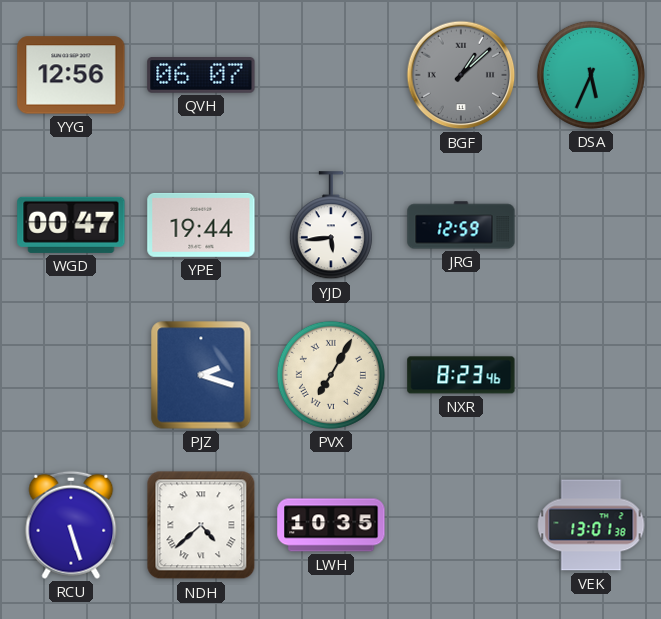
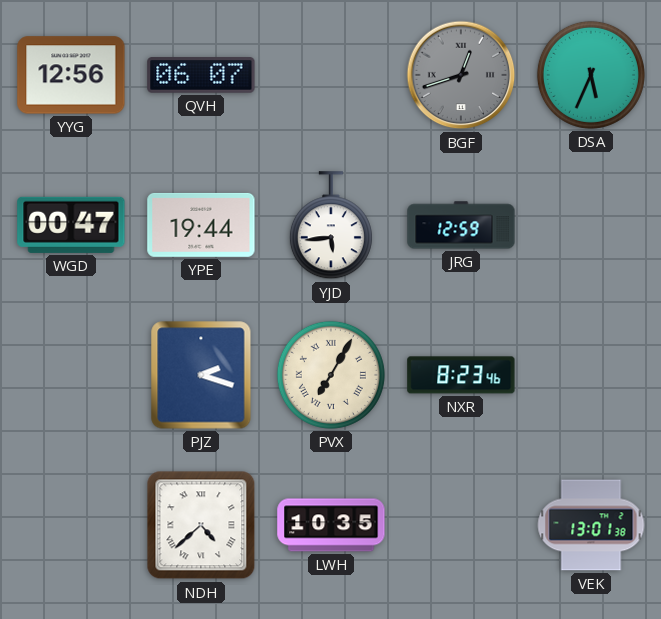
BGF: 1:08 -> 12:42 (461, 75)
RCU: 5:27 -> none (71, 525)
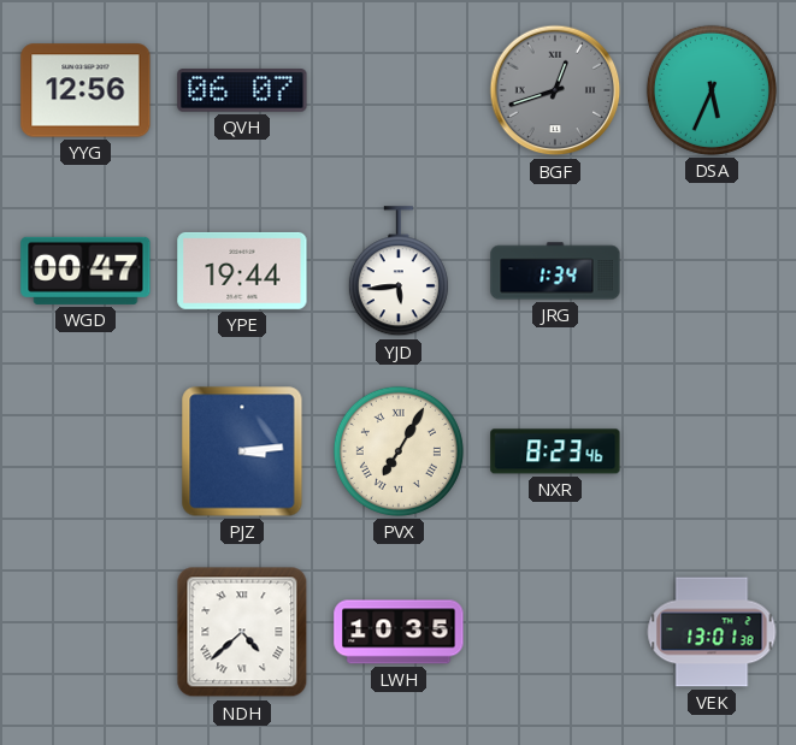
JRG: 12:59 -> 1:34 (555, 271)
PJZ: 2:18 -> 3:14 (242, 451)
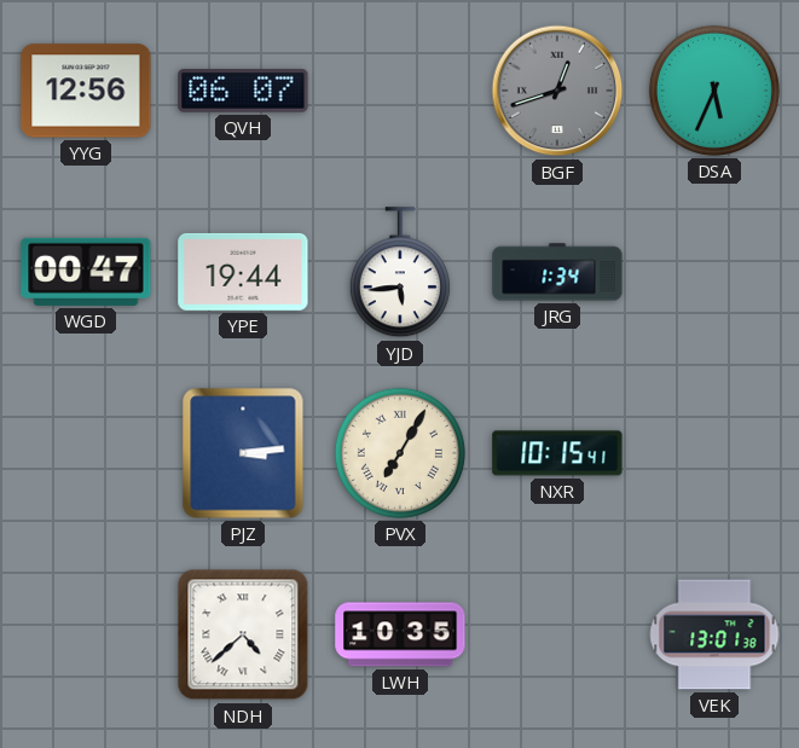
NXR: 8:23 -> 10:15 (557, 453)
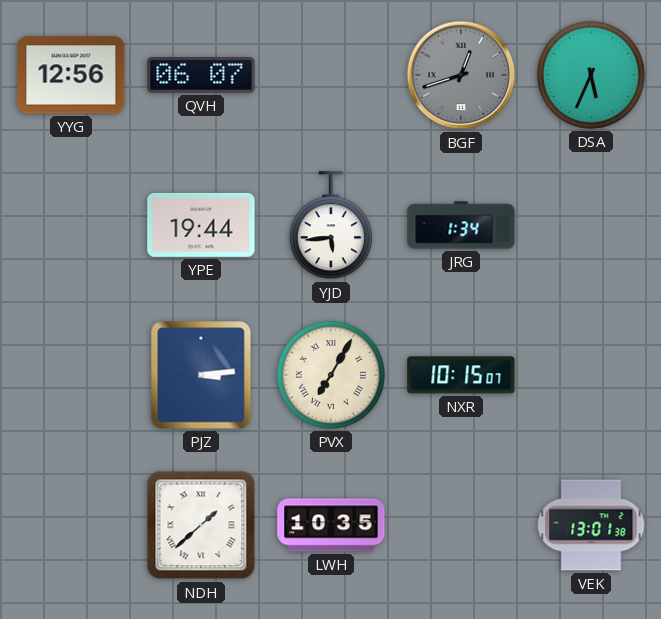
WGD: 00:47 -> none (86, 272)
NXR: 10:15:41 -> 10:15:07 (461, 375)
NDH: 4:38 -> 1:38 (201, 525)
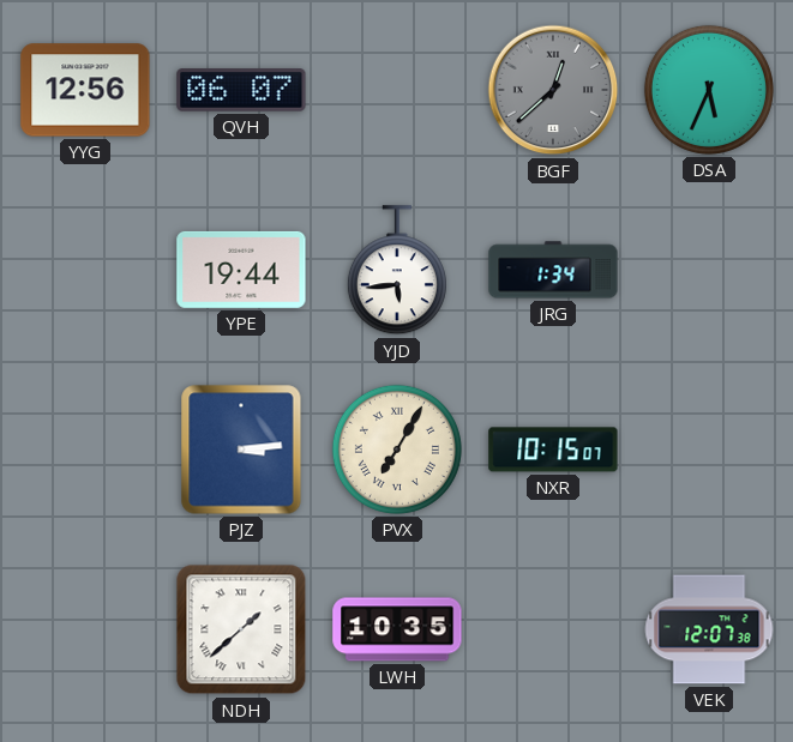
BGF: 12:42 -> 12:38 (553, 90)
VEK: 13:01 -> 12:07 (709, 629)
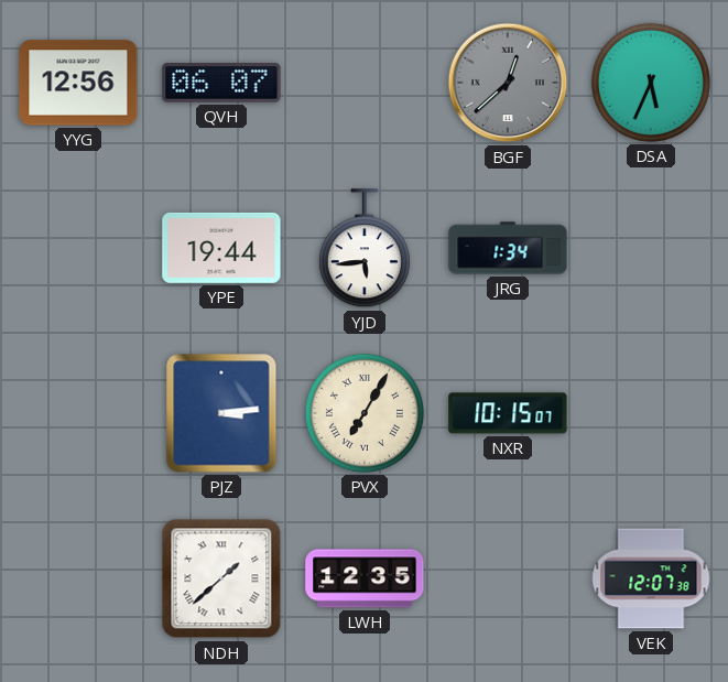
LWH: 10:35 -> 12:35 (365, 578)
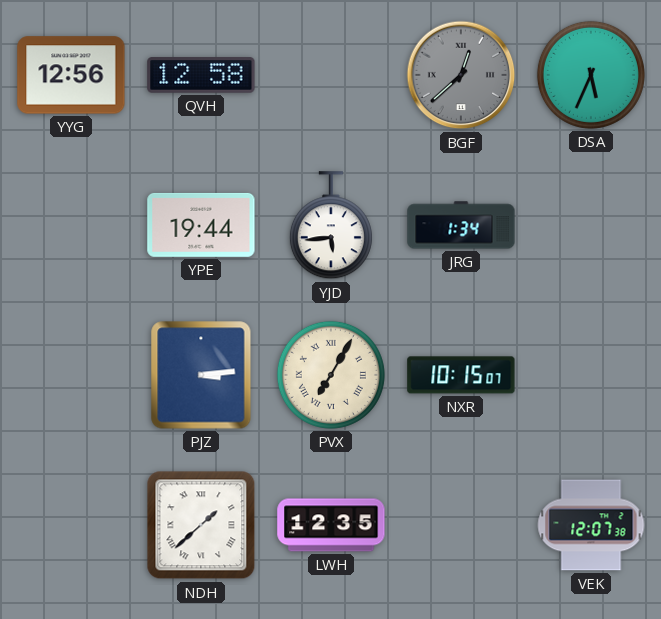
QVH: 06:07 -> 12:58 (201, 75)
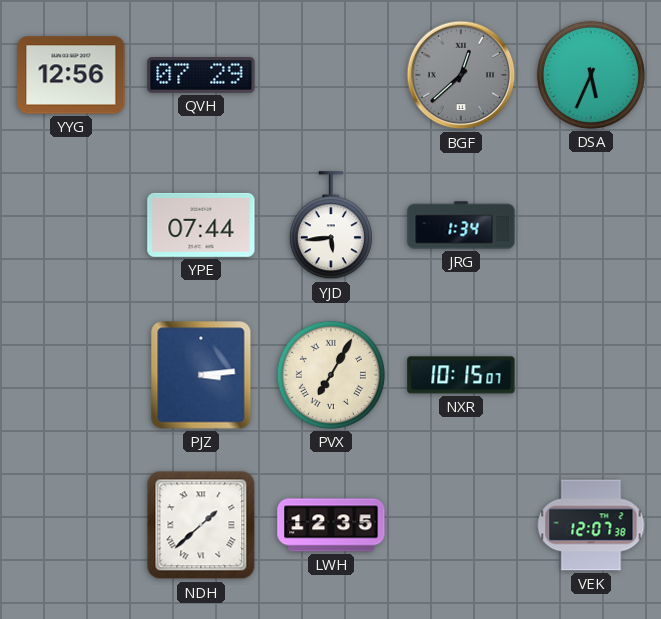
QVH: 12:58 -> 07:29 (201, 75)
YPE: 19:44 -> 07:44 (201, 225)
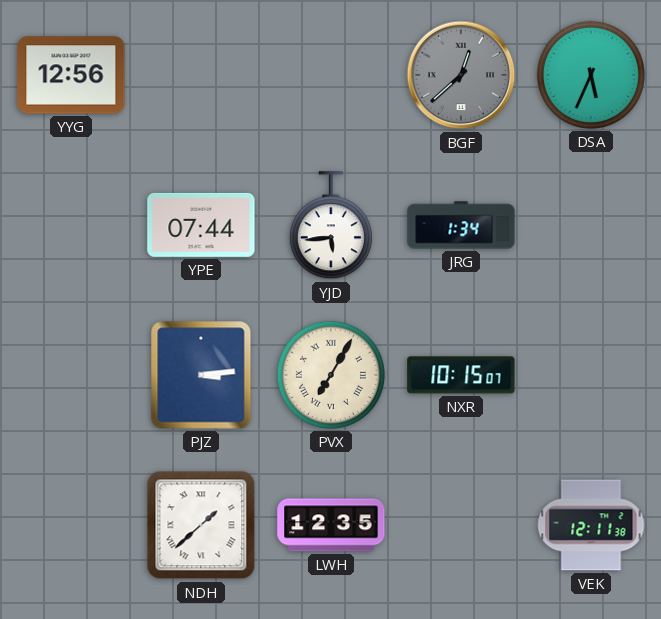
QVH: 07:29 -> none (201, 75)
VEK: 12:07 -> 12:11 (591, 525)
